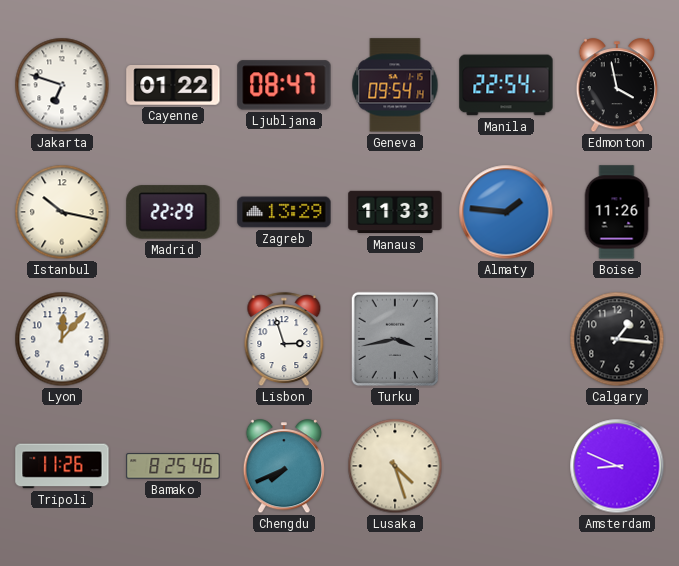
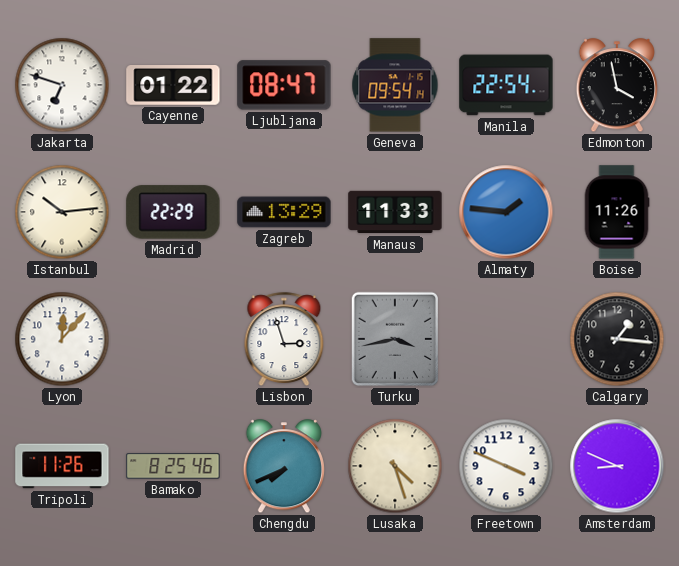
Istanbul: 10:17 -> 10:14 (62, 212)
Freetown: none -> 3:49 (506, 466)
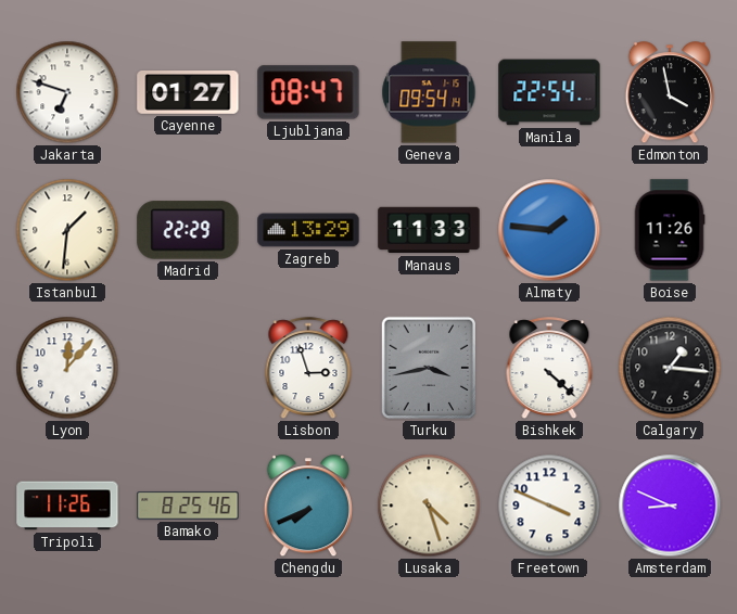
Cayenne: 01:22 -> 01:27 (188, 93)
Istanbul: 10:14 -> 1:31 (67, 230)
Bishkek: none -> 4:22 (549, 369)
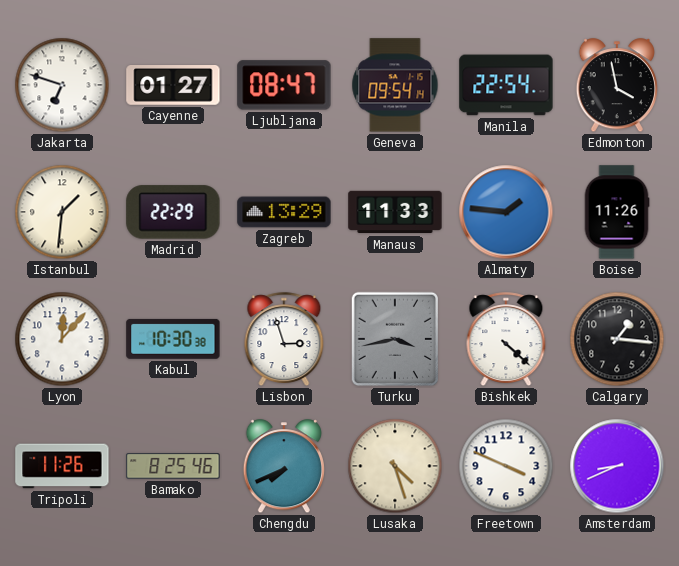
Kabul: none -> 10:30 (173, 339)
Amsterdam: 8:49 -> 8:41 (617, 466)
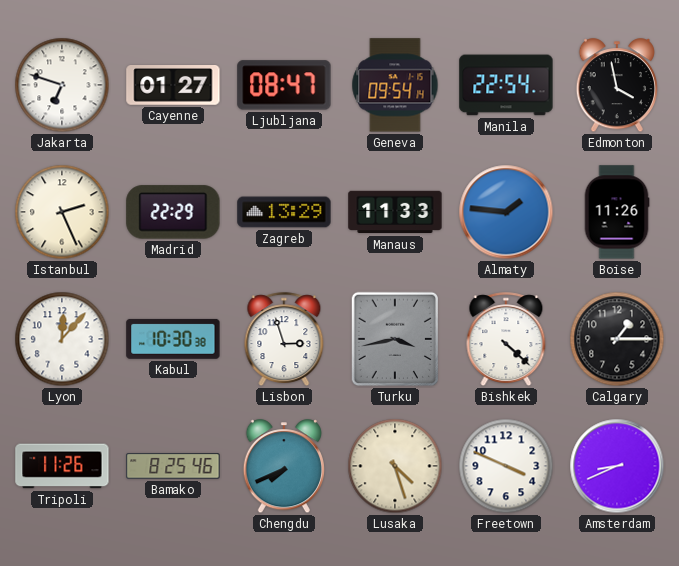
Istanbul: 1:31 -> 2:26 (62, 212)
Calgary: 1:16 -> 1:15 (617, 339)
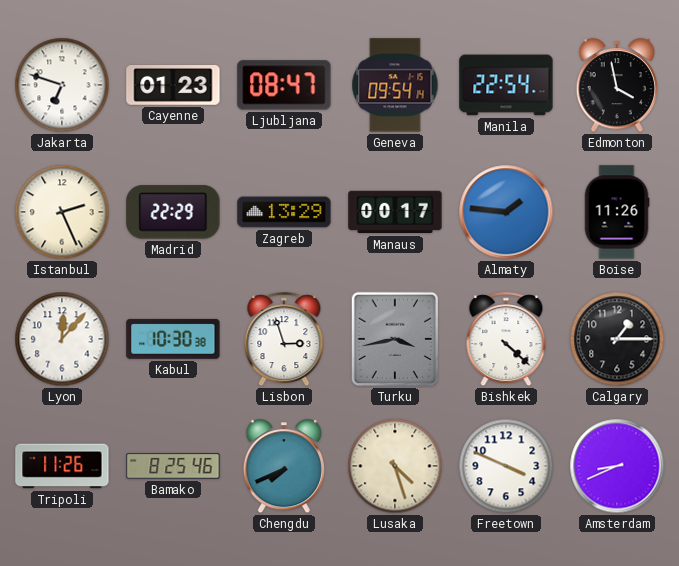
Cayenne: 01:27 -> 01:23 (173, 86)
Manaus: 11:33 -> 00:17 (395, 212)
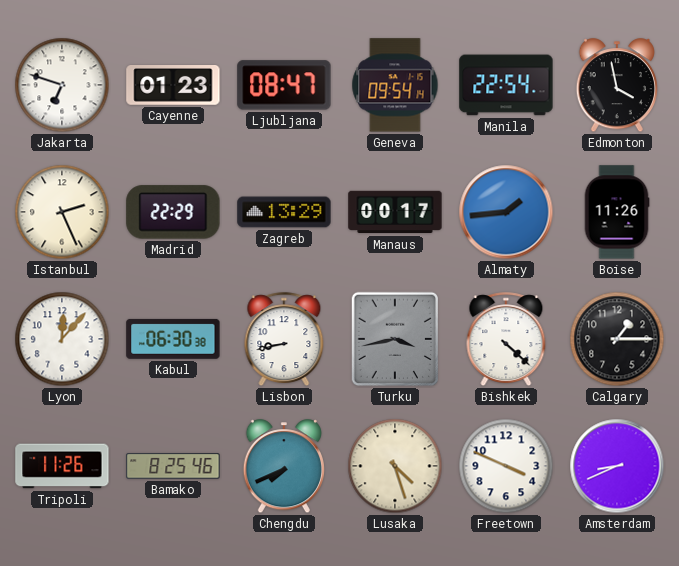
Almaty: 1:46 -> 1:44 (506, 212)
Kabul: 10:30 -> 06:30 (173, 339)
Lisbon: 2:57 -> 8:43 (284, 340)
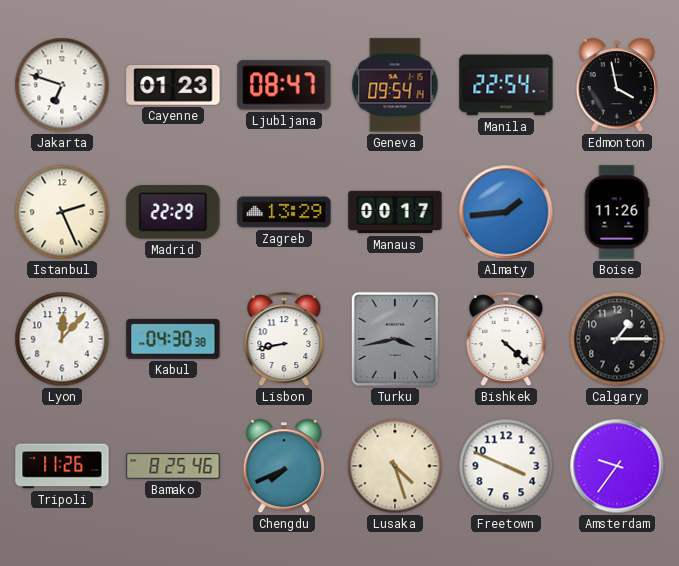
Kabul: 06:30 -> 04:30 (173, 339)
Amsterdam: 8:41 -> 9:36 (617, 466)
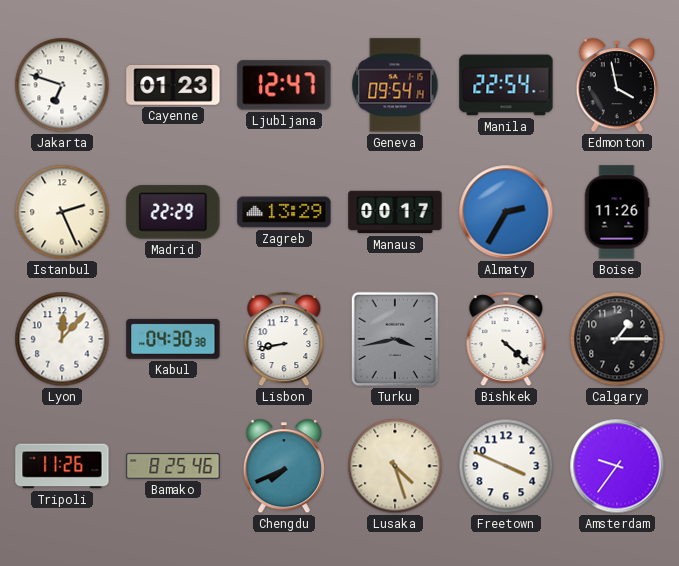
Ljubljana: 08:47 -> 12:47 (284, 85)
Almaty: 1:44 -> 2:35 (506, 212)
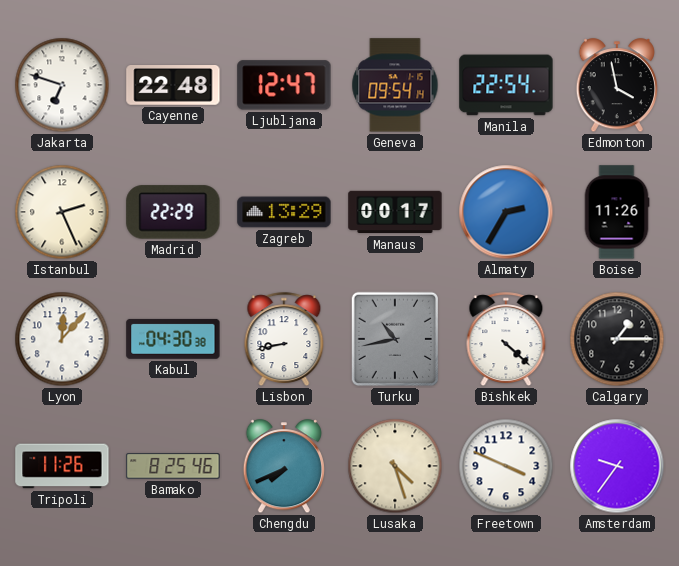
Cayenne: 01:23 -> 22:48 (173, 86)
Turku: 3:43 -> 10:43 (395, 339)
